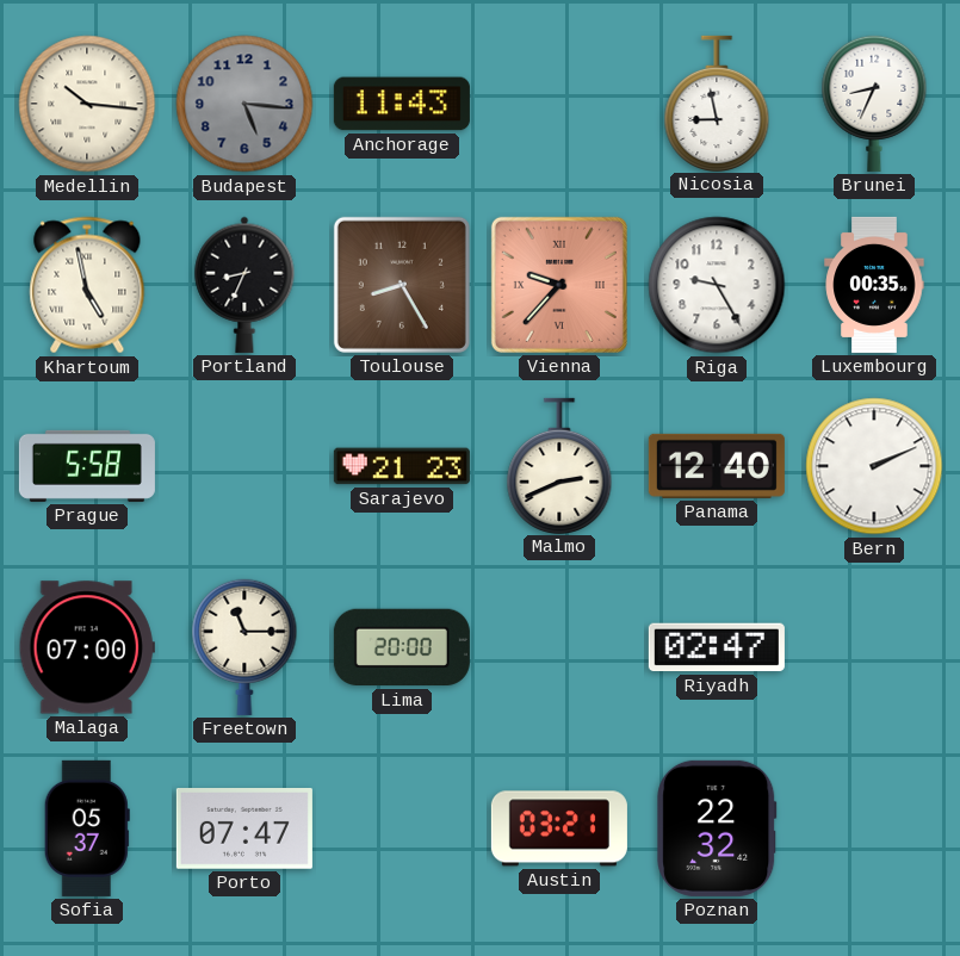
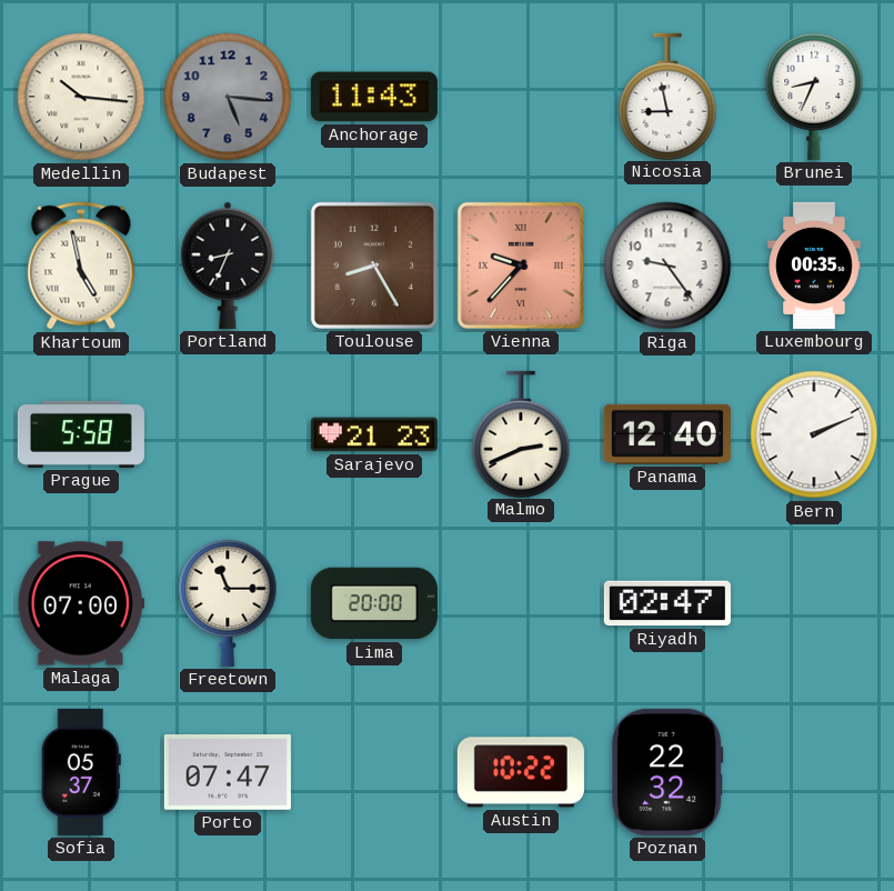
Riga: 9:25 -> 9:24 (667, 266)
Austin: 03:21 -> 10:22 (521, 772)
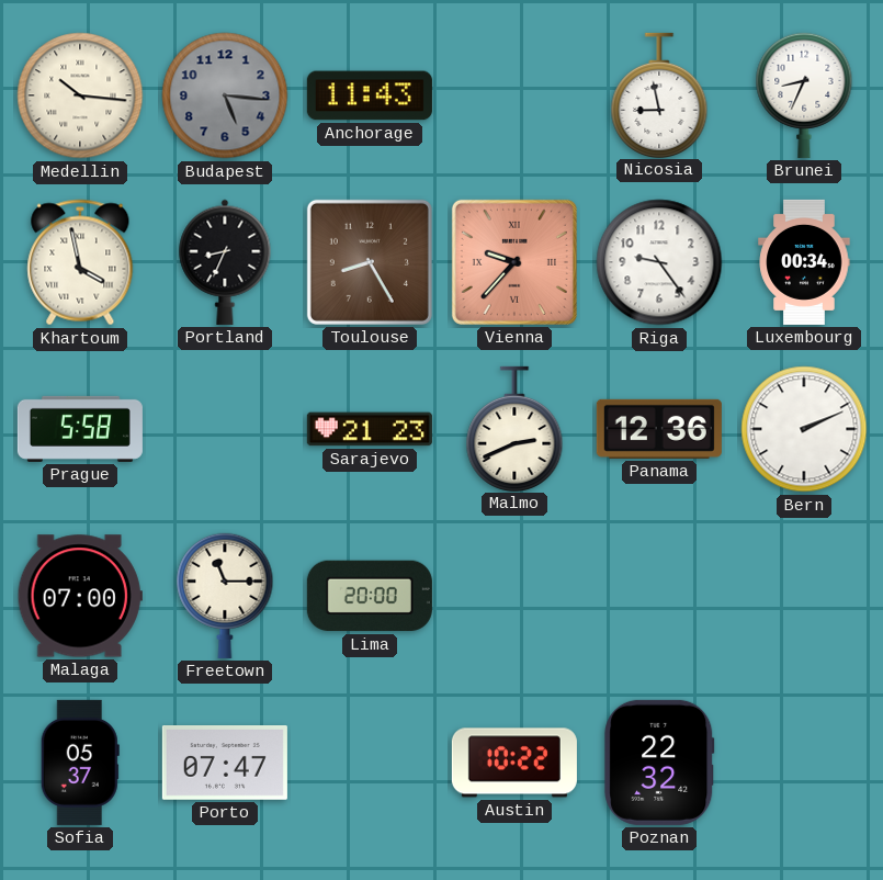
Khartoum: 4:58 -> 3:58 (80, 262)
Luxembourg: 00:35 -> 00:34 (804, 262)
Panama: 12:40 -> 12:36 (659, 429)
Riyadh: 02:47 -> none (667, 603)
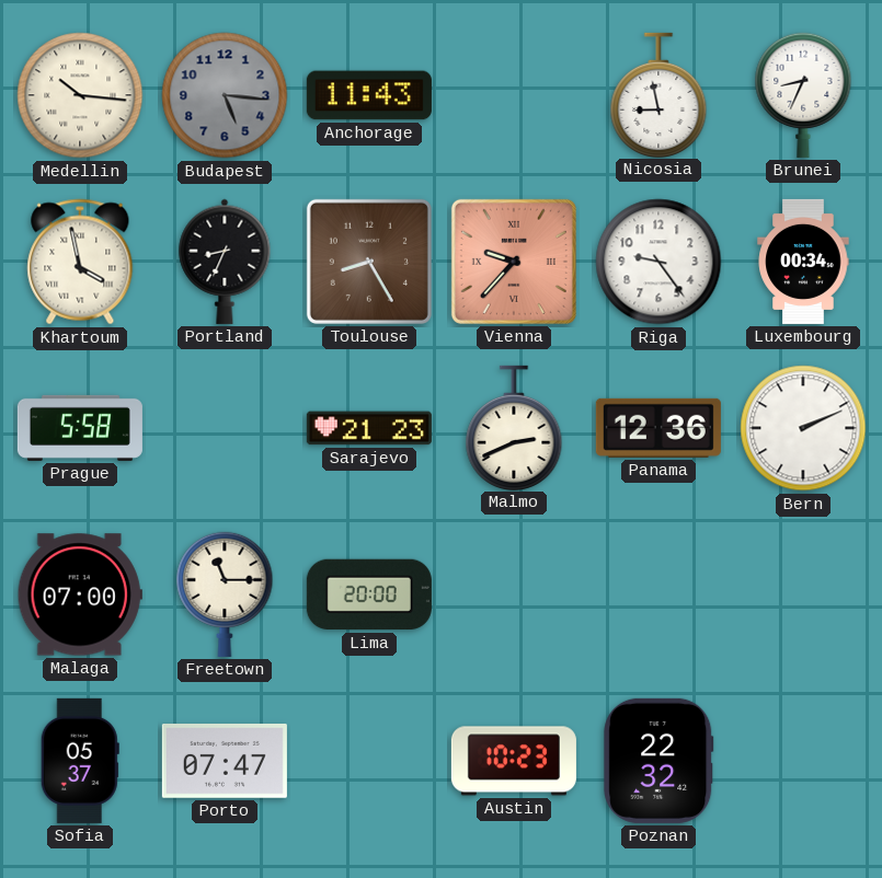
Austin: 10:22 -> 10:23 (514, 761)
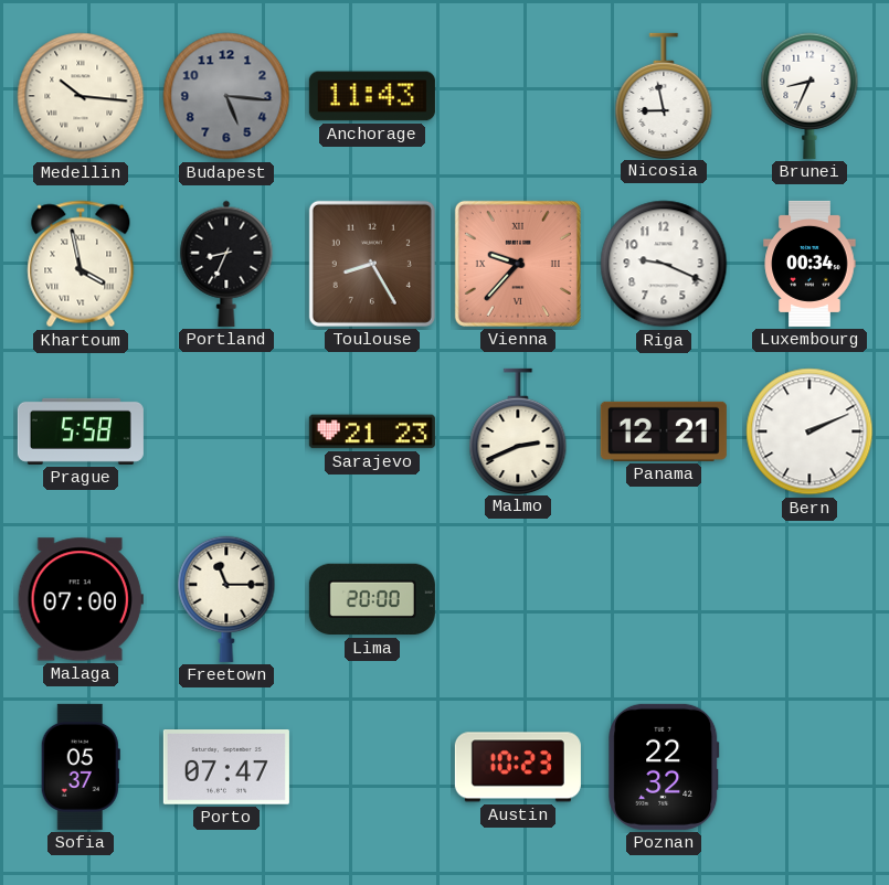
Riga: 9:24 -> 9:19 (664, 264)
Panama: 12:36 -> 12:21 (664, 431)
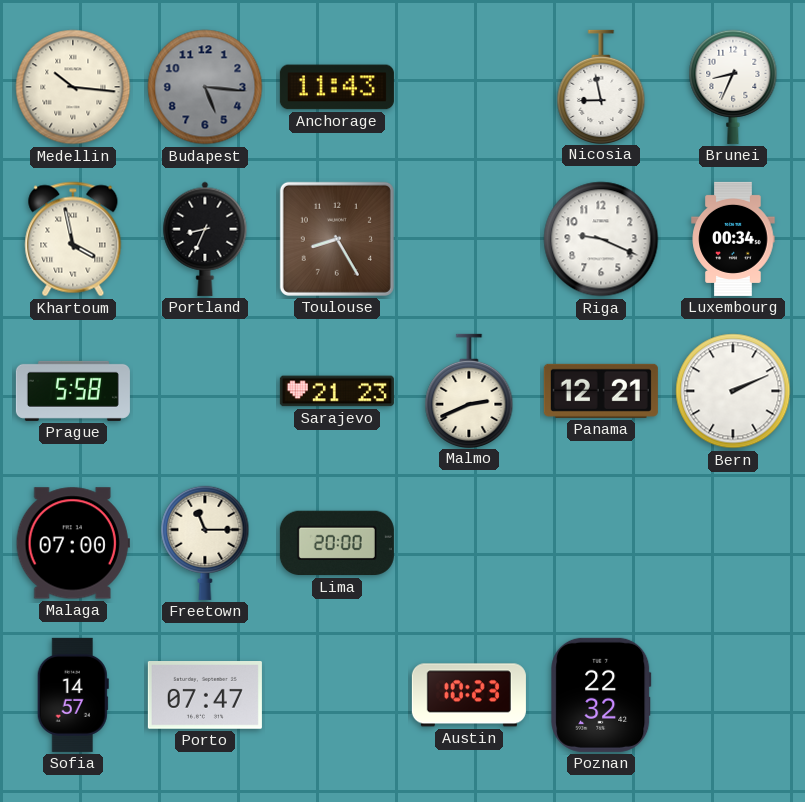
Vienna: 9:37 -> none (518, 264)
Sofia: 05:37 -> 14:57 (73, 695)
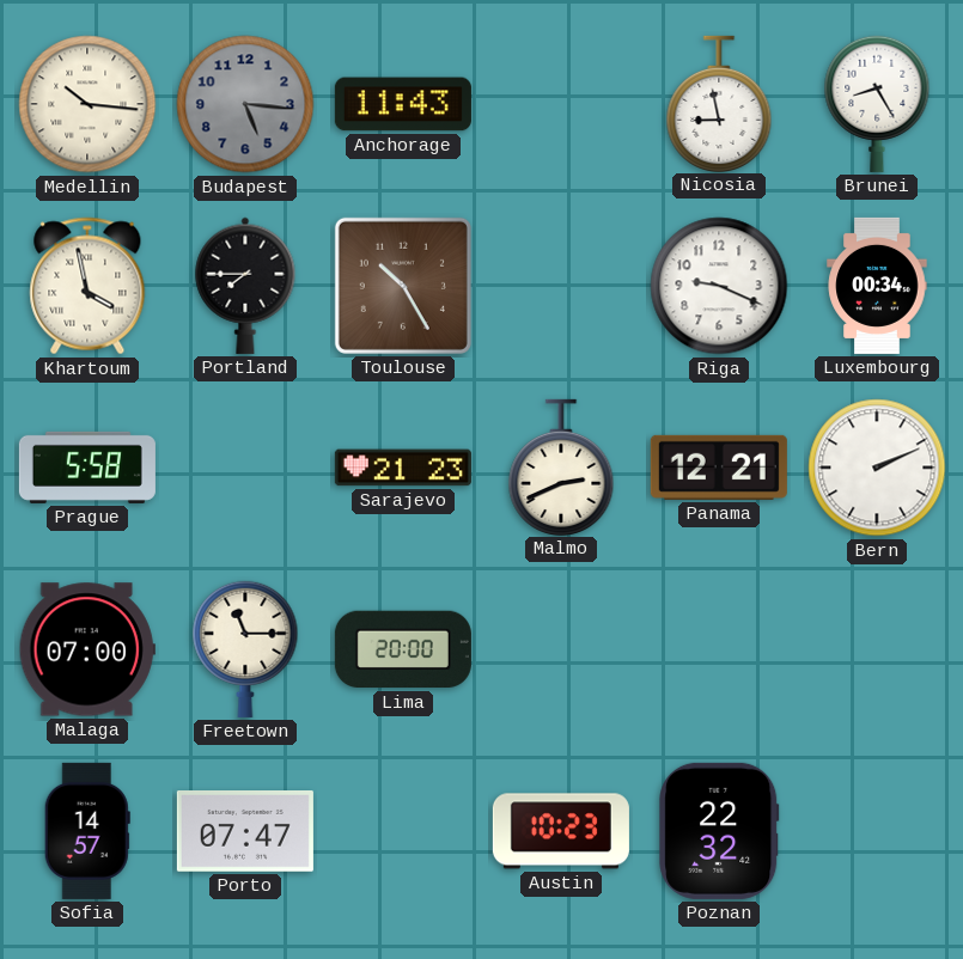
Brunei: 8:34 -> 8:25 (877, 104)
Portland: 8:34 -> 7:45 (245, 286)
Toulouse: 8:25 -> 10:25 (403, 286)
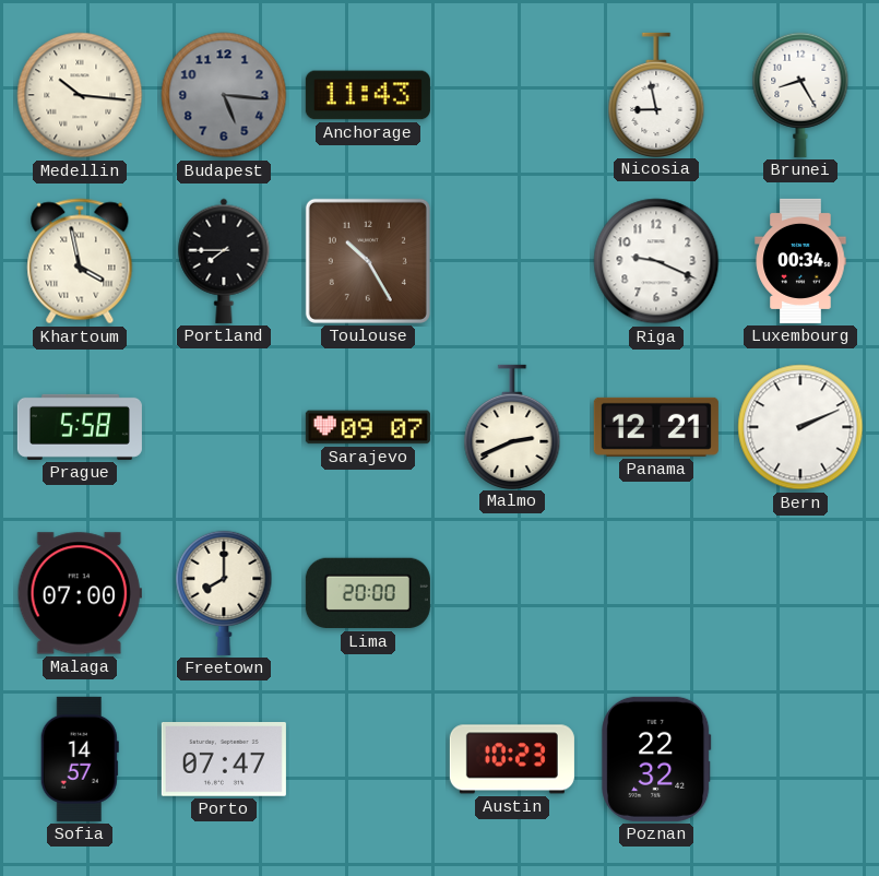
Sarajevo: 21:23 -> 09:07 (368, 427)
Freetown: 11:15 -> 8:00 (224, 593)
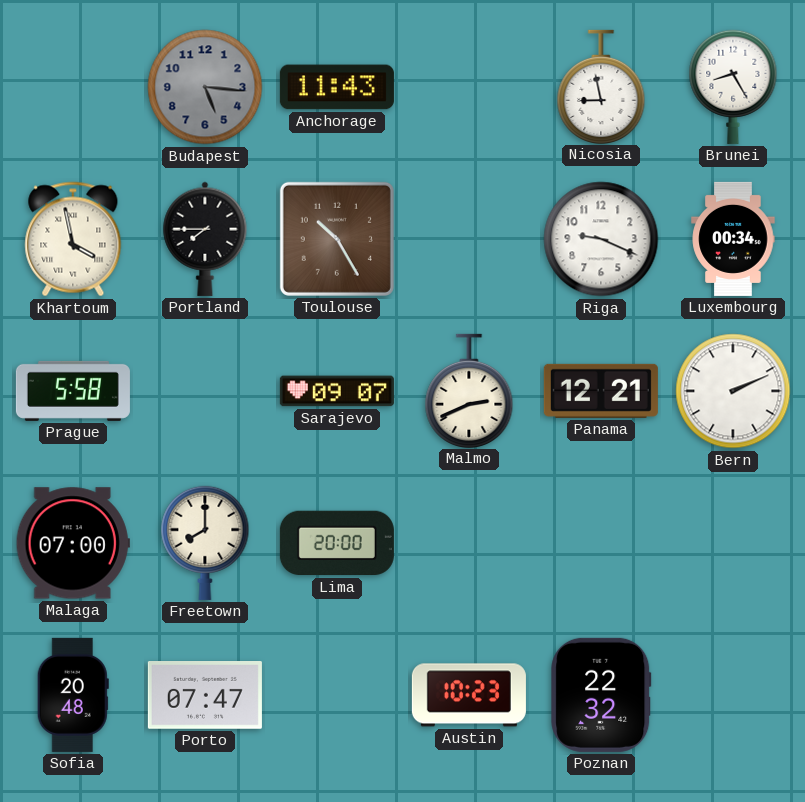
Medellin: 10:16 -> none (80, 95)
Sofia: 14:57 -> 20:48 (73, 695)
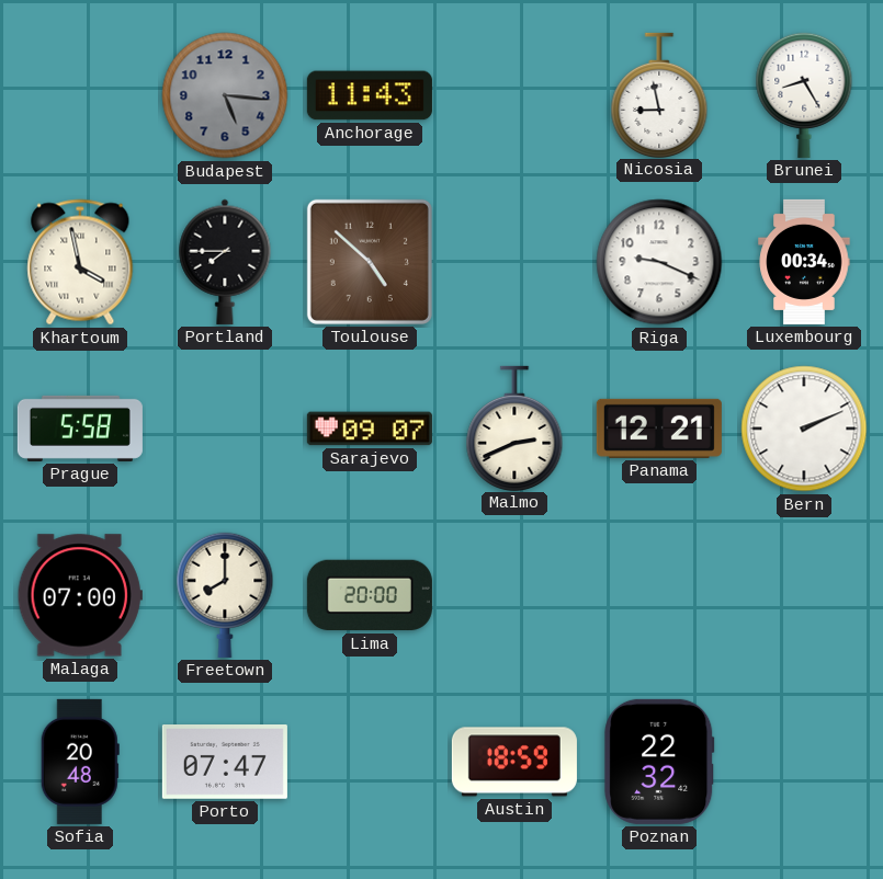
Toulouse: 10:25 -> 4:52 (370, 262)
Austin: 10:23 -> 18:59 (514, 762)
